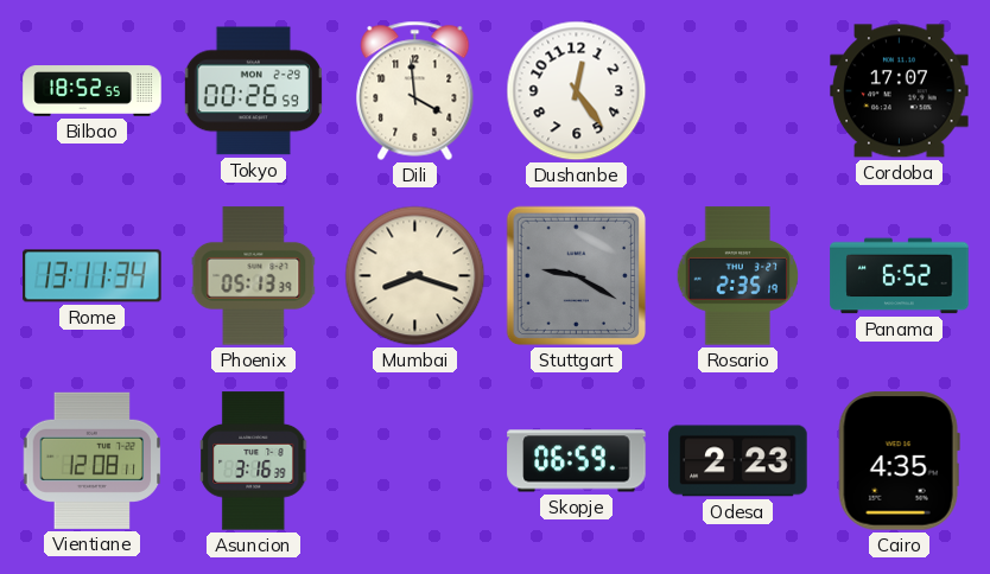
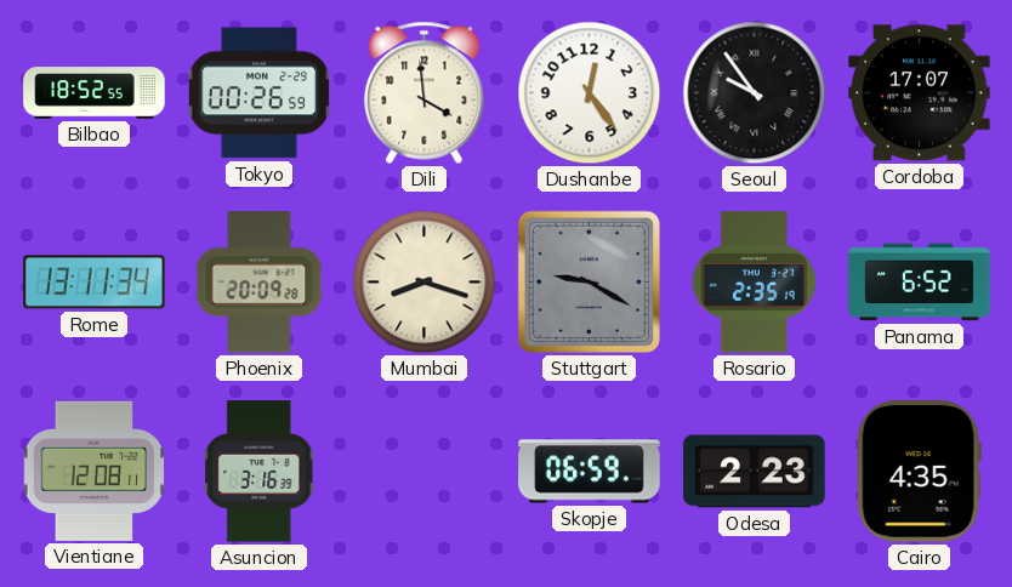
Seoul: none -> 9:54 (755, 93)
Phoenix: 05:13 -> 20:09 (260, 283)
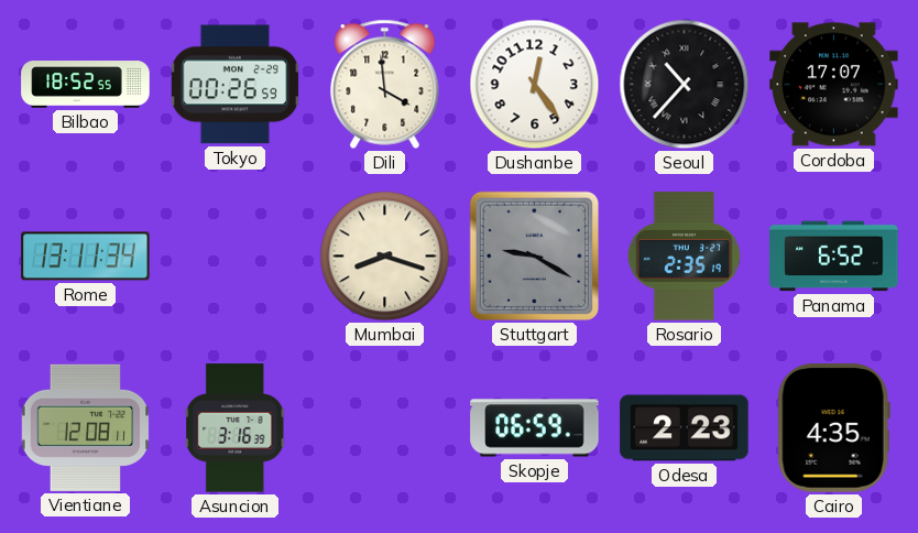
Seoul: 9:54 -> 10:37 (685, 85)
Phoenix: 20:09 -> none (260, 283)
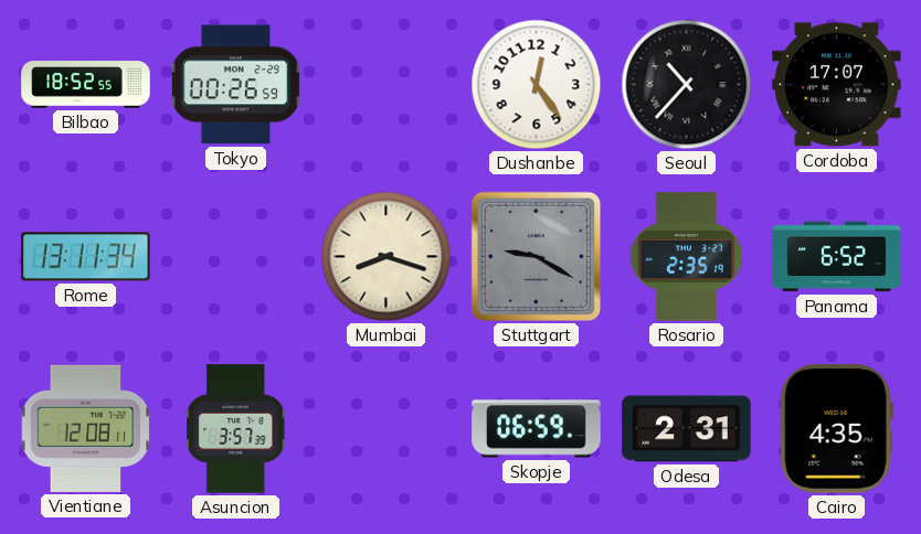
Dili: 3:59 -> none (385, 84)
Asuncion: 3:16 -> 3:57 (236, 429)
Odesa: 2:23 -> 2:31 (687, 429)
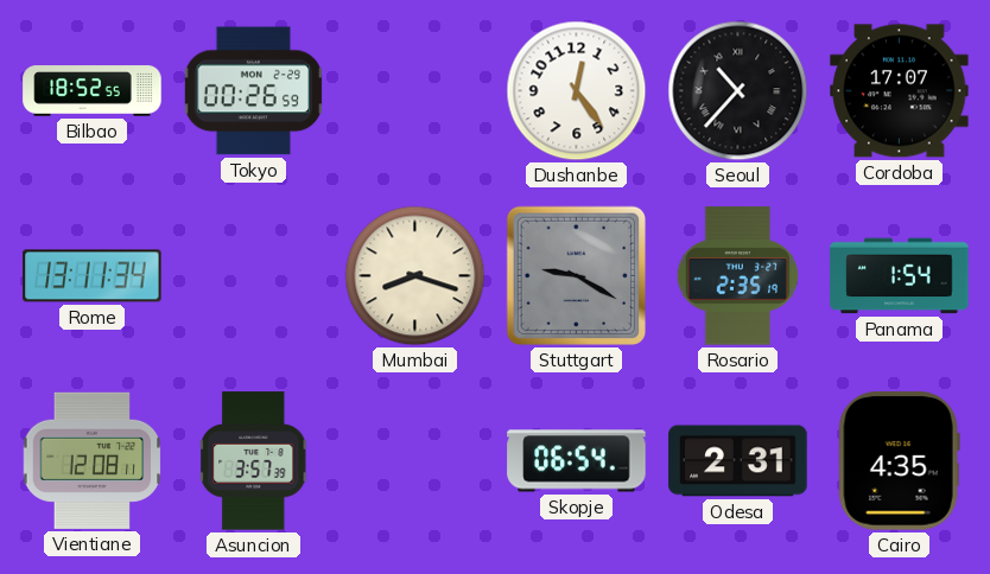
Panama: 6:52 -> 1:54 (900, 276)
Skopje: 06:59 -> 06:54 (577, 461)
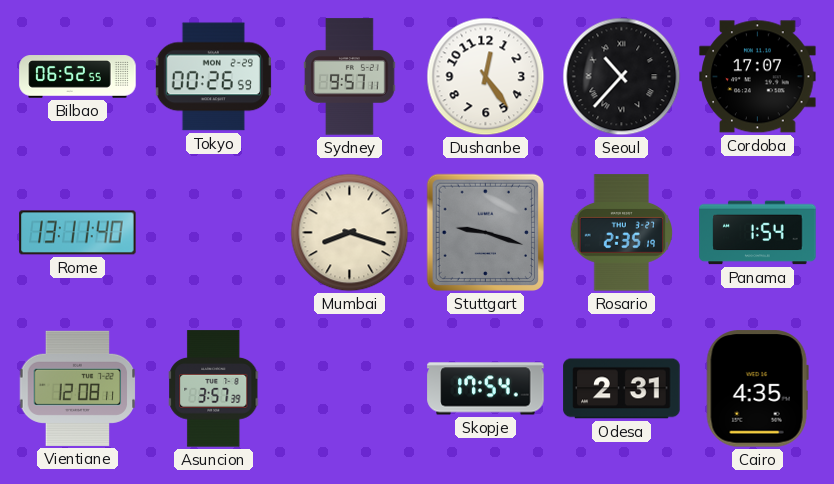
Bilbao: 18:52 -> 06:52 (78, 77)
Sydney: none -> 9:57 (350, 77)
Rome: 13:11:34 -> 13:11:40 (78, 233)
Stuttgart: 9:20 -> 9:18 (486, 233)
Skopje: 06:54 -> 17:54 (486, 389)
